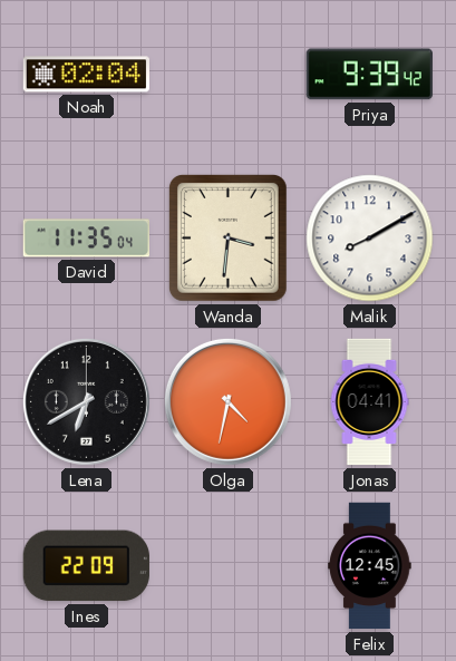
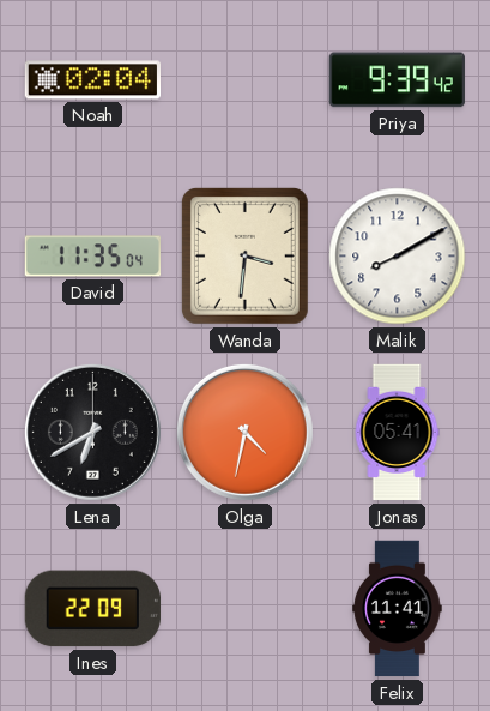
Jonas: 04:41 -> 05:41 (397, 433)
Felix: 12:45 -> 11:41 (398, 609)
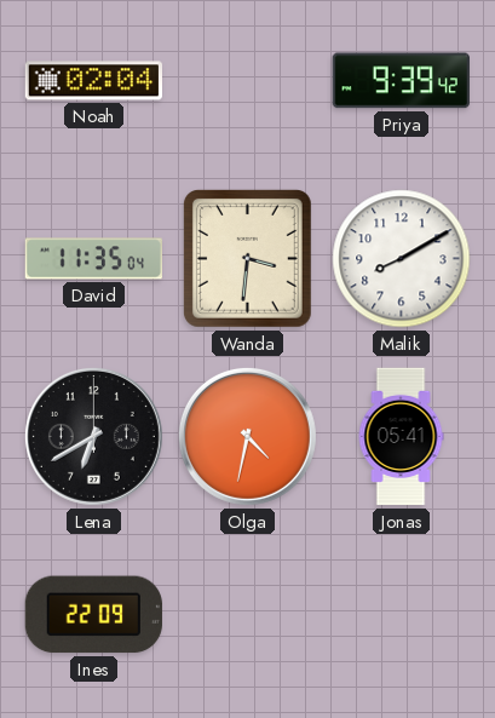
Felix: 11:41 -> none (398, 609)
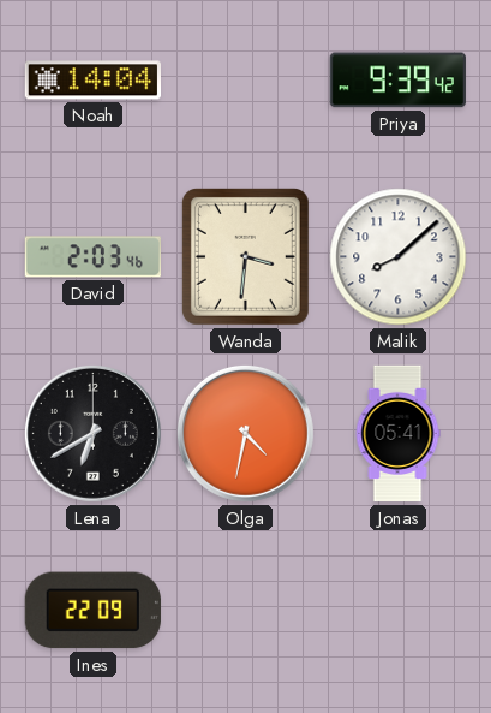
Noah: 02:04 -> 14:04 (92, 81)
David: 11:35 -> 2:03 (92, 257)
Malik: 8:10 -> 8:08 (399, 257)
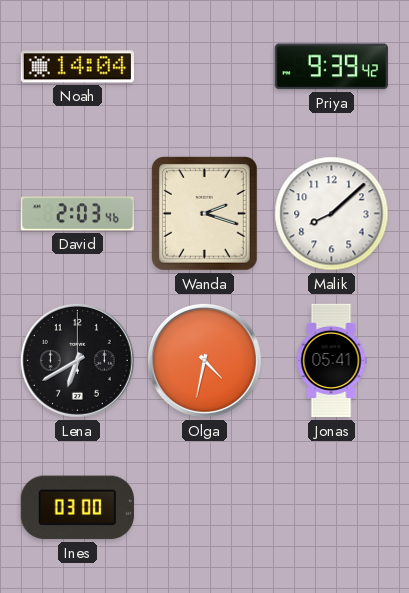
Wanda: 3:31 -> 2:18 (204, 213)
Ines: 22:09 -> 03:00 (77, 508)
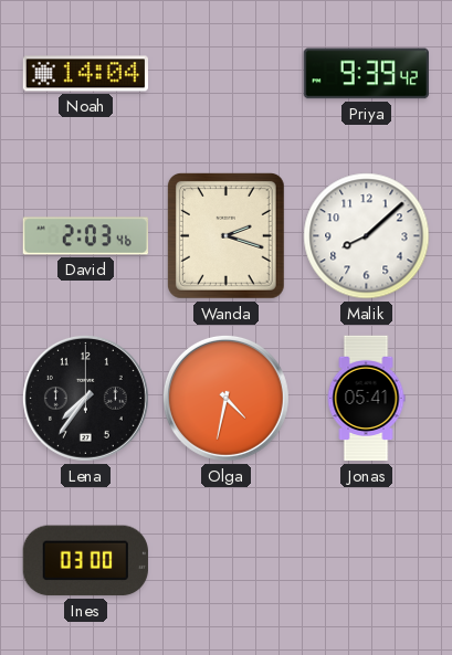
Lena: 6:40 -> 7:36 (85, 398)
